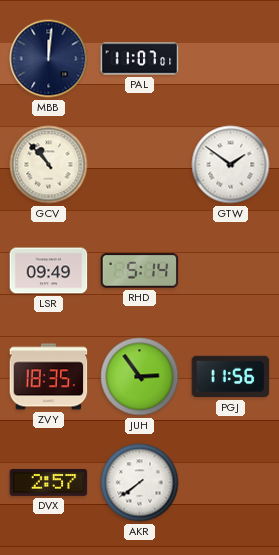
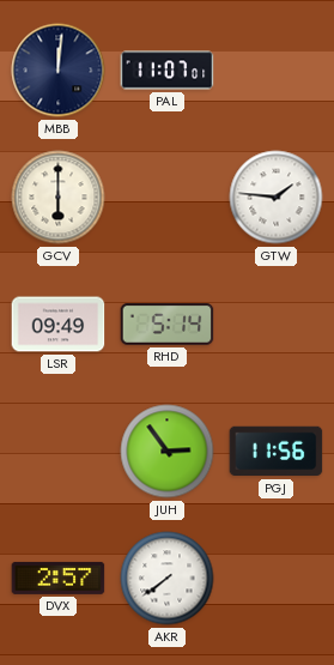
GCV: 10:53 -> 6:00 (59, 198)
GTW: 1:51 -> 1:46 (277, 198)
ZVY: 18:35 -> none (49, 377)
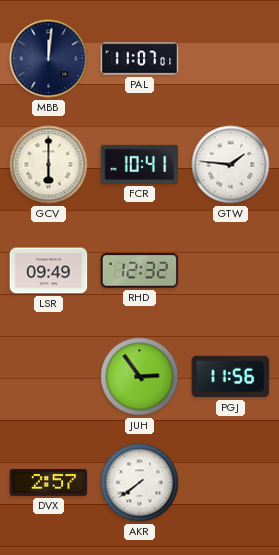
FCR: none -> 10:41 (140, 164)
RHD: 5:14 -> 12:32 (140, 271)
